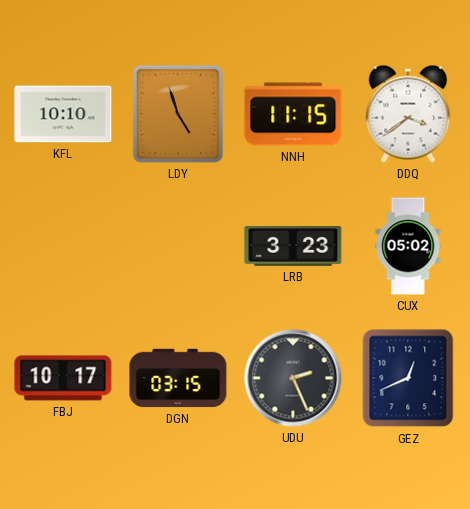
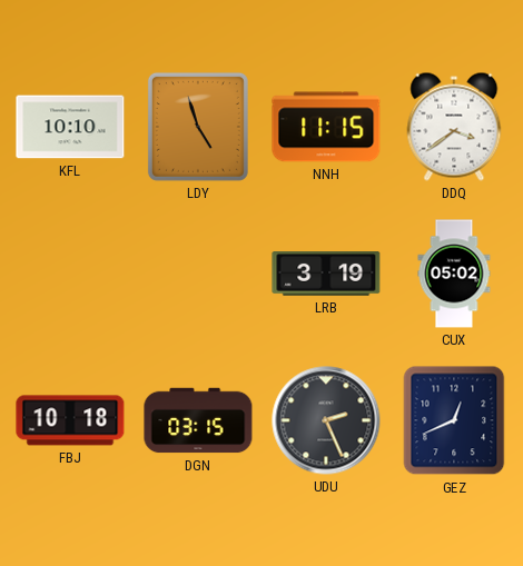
LRB: 3:23 -> 3:19 (326, 275)
FBJ: 10:17 -> 10:18 (70, 420)
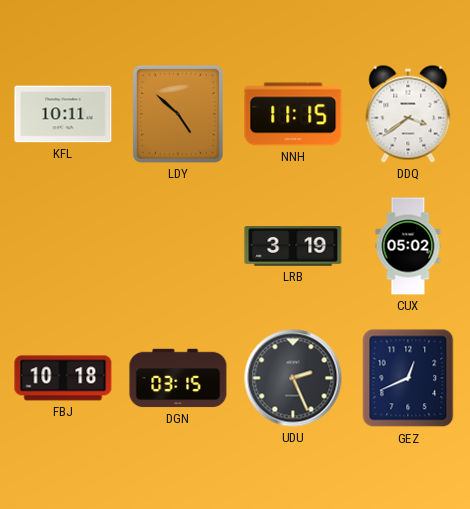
KFL: 10:10 -> 10:11 (63, 114)
LDY: 4:57 -> 4:52 (178, 114)
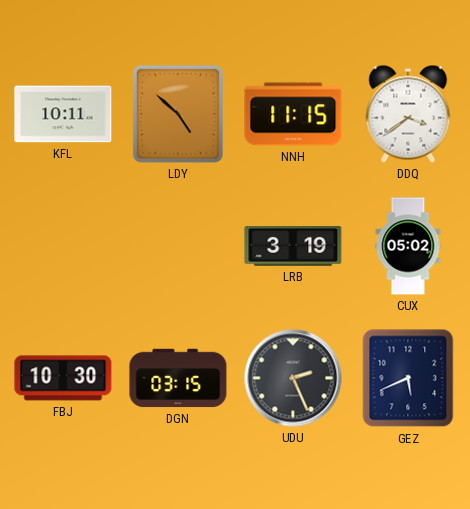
FBJ: 10:18 -> 10:30 (63, 378)
GEZ: 12:41 -> 5:41 (408, 378)
